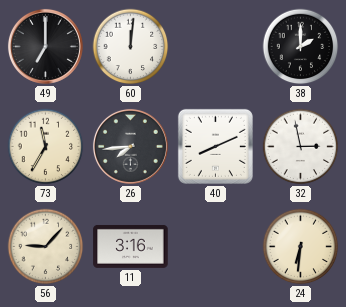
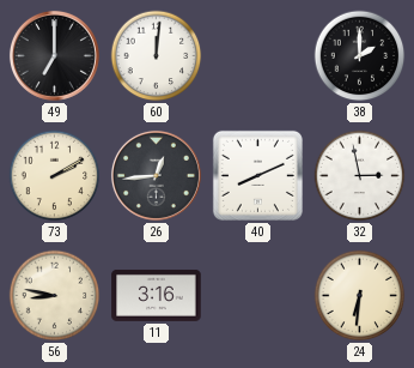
73: 11:35 -> 2:10 (55, 176)
26: 7:44 -> 12:44 (156, 175)
56: 9:07 -> 8:47 (55, 296)
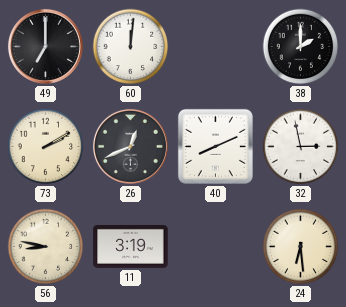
26: 12:44 -> 12:41 (130, 146)
11: 3:16 -> 3:19 (131, 246)
24: 6:31 -> 6:29 (301, 247)
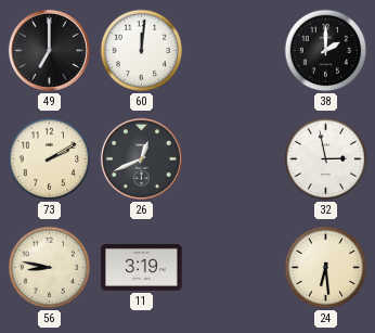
40: 8:11 -> none (215, 146)
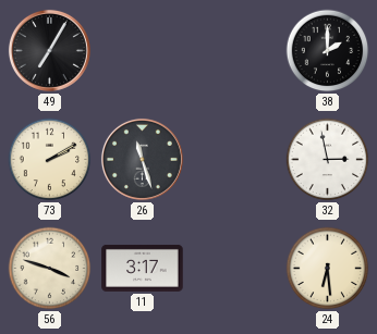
49: 7:00 -> 7:05 (49, 50)
60: 12:01 -> none (142, 51)
26: 12:41 -> 11:27 (142, 159)
56: 8:47 -> 3:48 (50, 269)
11: 3:19 -> 3:17 (143, 268)
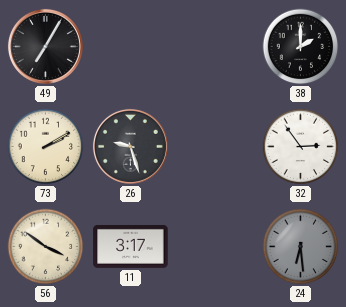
26: 11:27 -> 9:27 (130, 146)
32: 2:58 -> 2:54 (301, 147)
56: 3:48 -> 3:51 (46, 247)
24 dial: cream -> grey (301, 247)
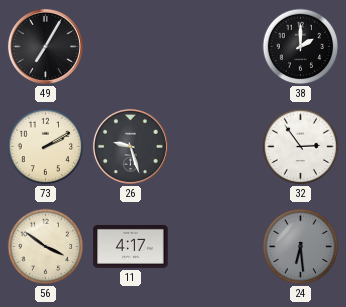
11: 3:17 -> 4:17 (131, 246)
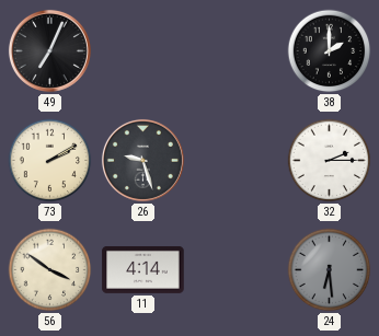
49: 7:05 -> 7:04 (49, 50)
32: 2:54 -> 2:15 (330, 161)
11: 4:17 -> 4:14 (143, 269)
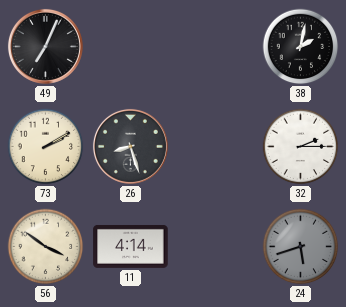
38: 2:00 -> 2:02 (301, 47)
26: 9:27 -> 8:27 (130, 146)
24: 6:29 -> 5:42 (301, 247)
